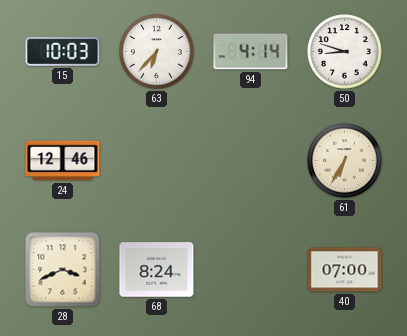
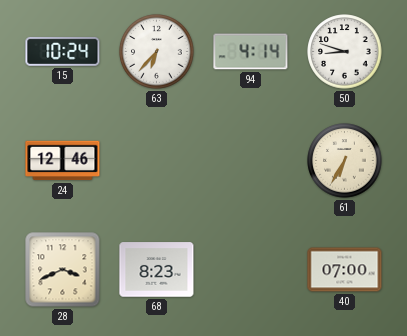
15: 10:03 -> 10:24 (63, 51)
68: 8:24 -> 8:23 (157, 270)
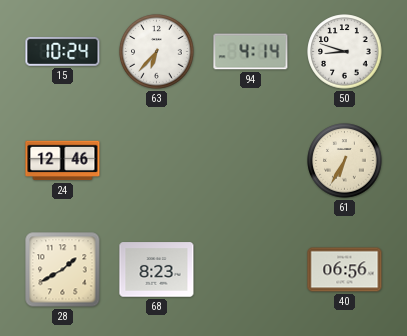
28: 3:41 -> 1:40 (63, 270)
40: 07:00 -> 06:56 (345, 270)
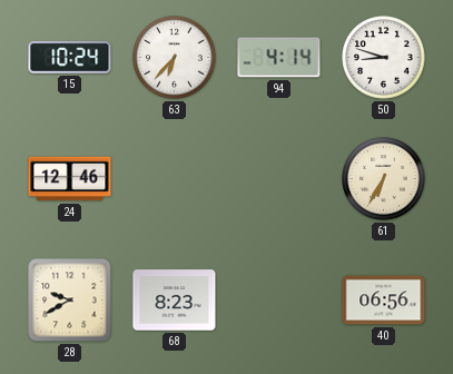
28: 1:40 -> 9:40 (70, 301)
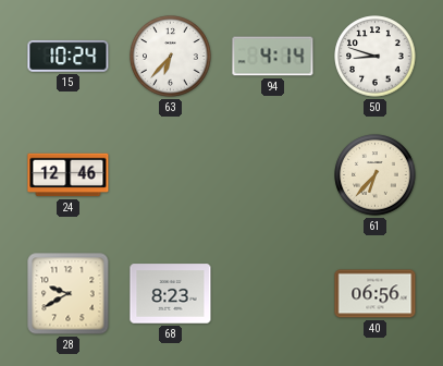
61: 6:35 -> 6:37 (376, 175)
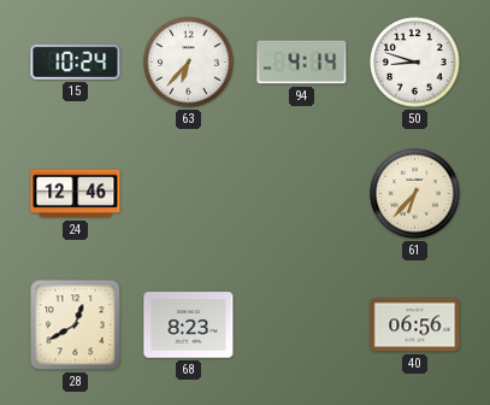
28: 9:40 -> 12:40 (76, 325)
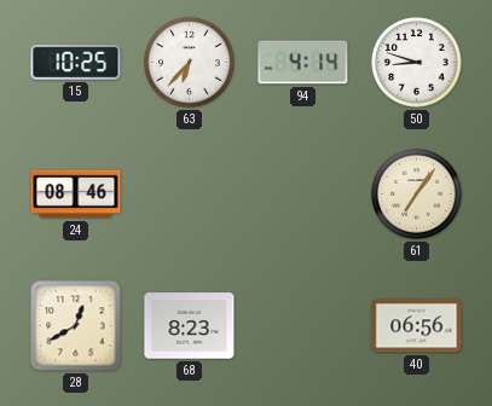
15: 10:24 -> 10:25 (76, 62)
24: 12:46 -> 08:46 (76, 195)
61: 6:37 -> 7:06 (417, 195)
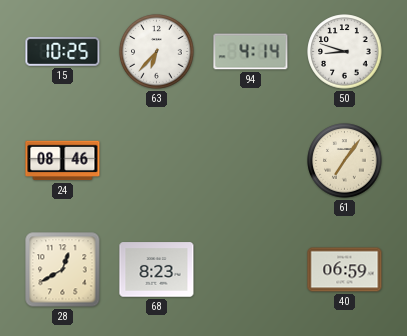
40: 06:56 -> 06:59 (345, 270)
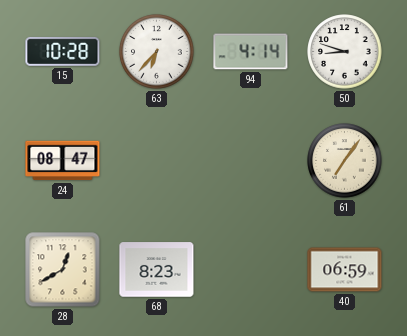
15: 10:25 -> 10:28 (63, 51)
24: 08:46 -> 08:47 (63, 161)
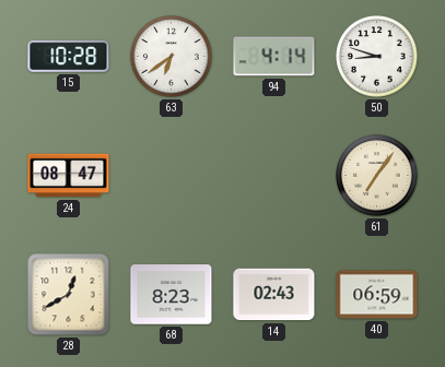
63: 6:37 -> 6:39 (172, 57)
14: none -> 02:43 (274, 295)
